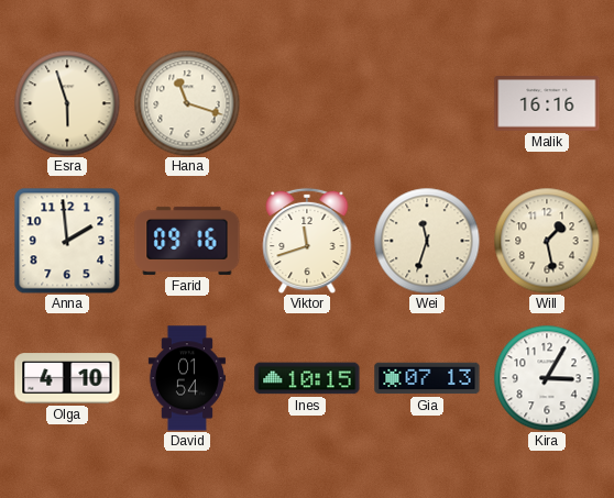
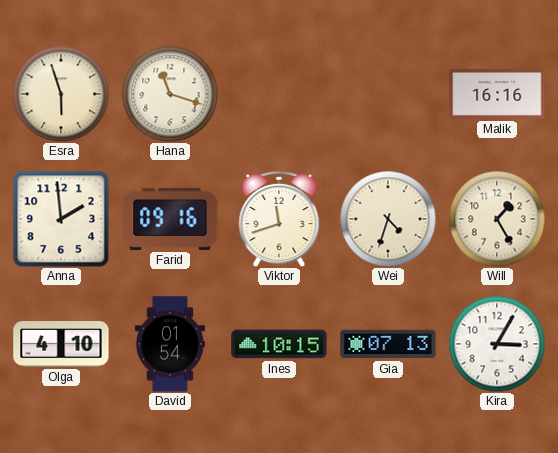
Wei: 11:33 -> 4:33 (388, 219)
Will: 1:28 -> 1:25 (497, 219)
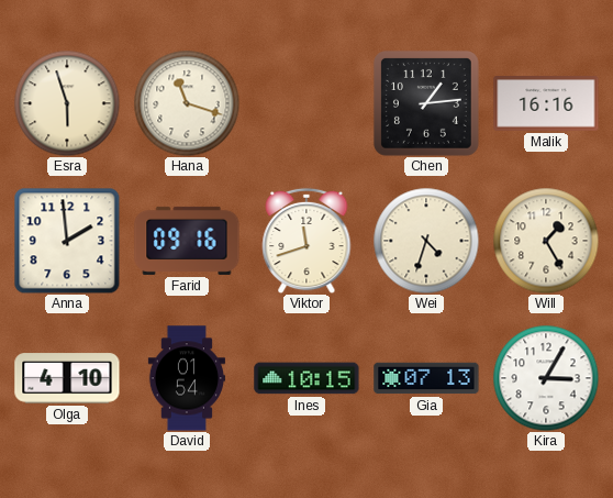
Chen: none -> 1:14 (426, 103)
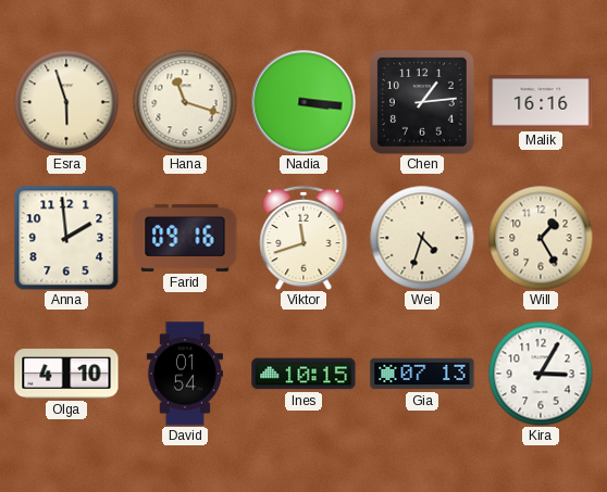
Nadia: none -> 3:16 (303, 102)
